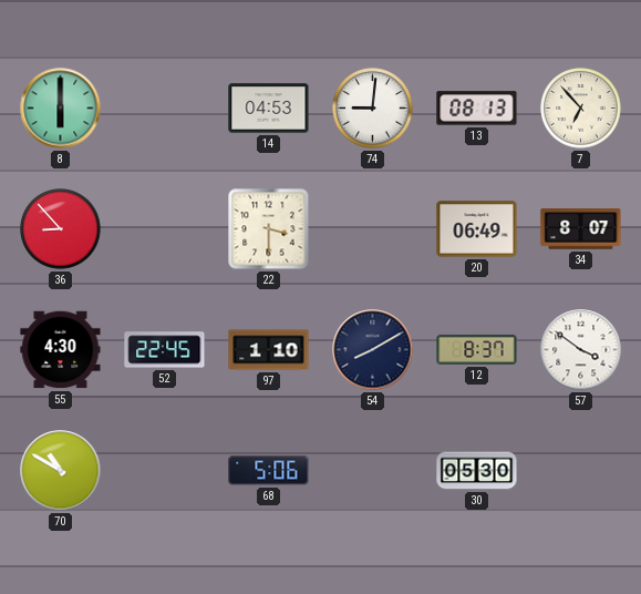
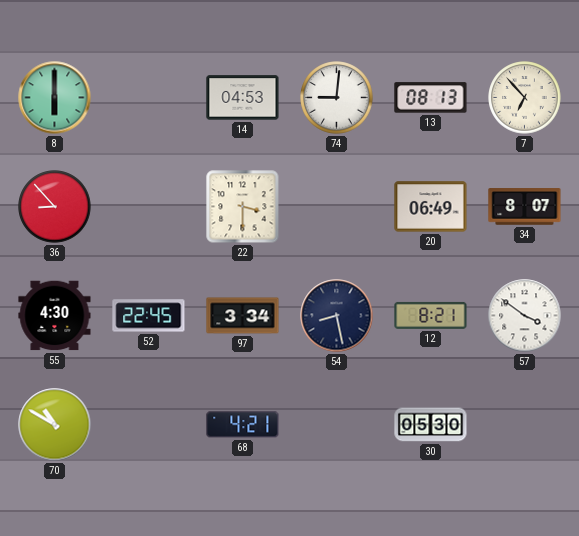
97: 1:10 -> 3:34 (243, 316)
54: 8:10 -> 8:28 (337, 316)
12: 8:37 -> 8:21 (431, 315)
68: 5:06 -> 4:21 (243, 425)
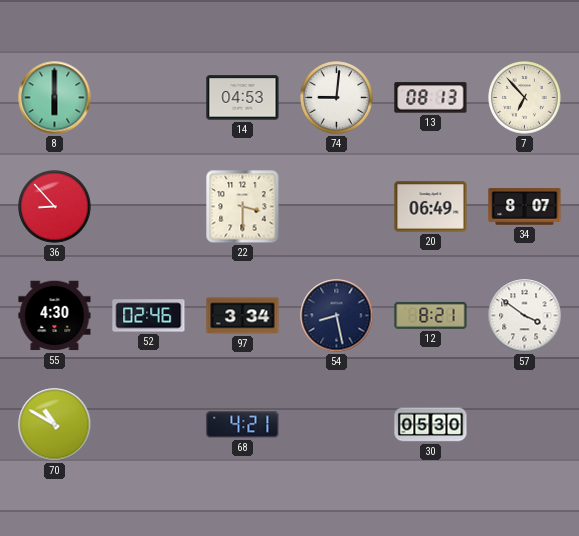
52: 22:45 -> 02:46 (149, 316)
